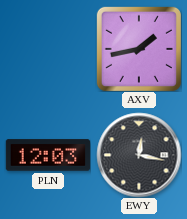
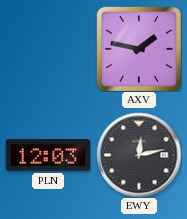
AXV: 1:43 -> 1:47 (139, 49)
EWY: 12:17 -> 12:13 (139, 155)
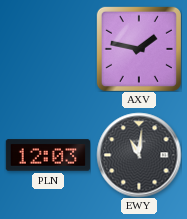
EWY: 12:13 -> 11:01 (139, 155)
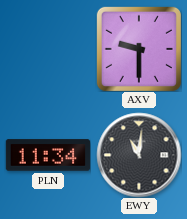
AXV: 1:47 -> 9:30 (139, 49)
PLN: 12:03 -> 11:34 (48, 155)
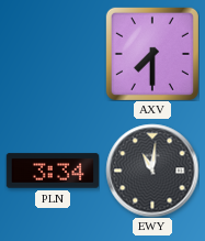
AXV: 9:30 -> 7:30 (152, 54)
PLN: 11:34 -> 3:34 (53, 171)
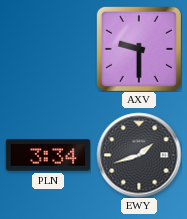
AXV: 7:30 -> 9:30 (139, 49)
EWY: 11:01 -> 1:42 (139, 155)
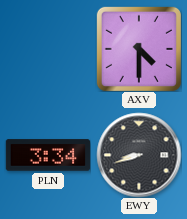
AXV: 9:30 -> 4:30 (139, 49)
EWY: 1:42 -> 8:42 (139, 155)
